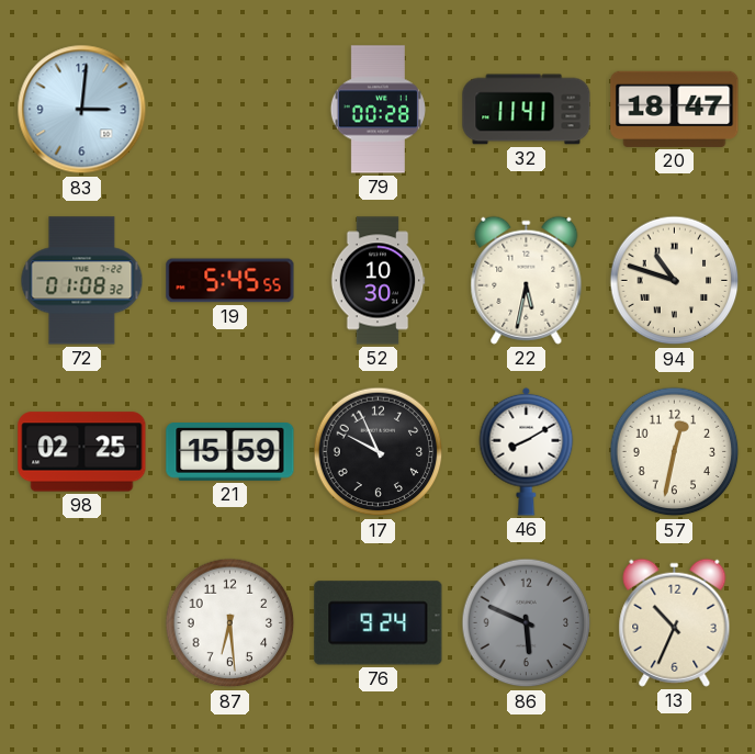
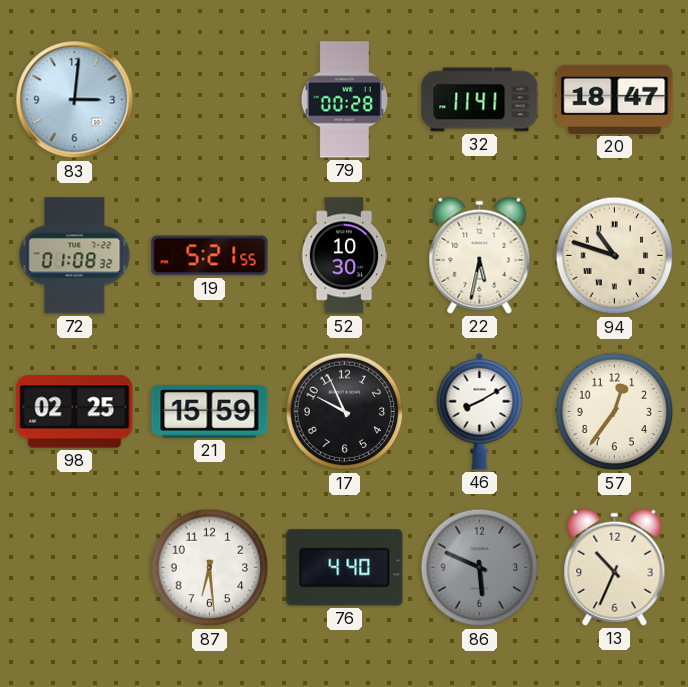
19: 5:45 -> 5:21 (210, 256)
57: 12:32 -> 12:36 (615, 412)
76: 9:24 -> 4:40 (345, 568)
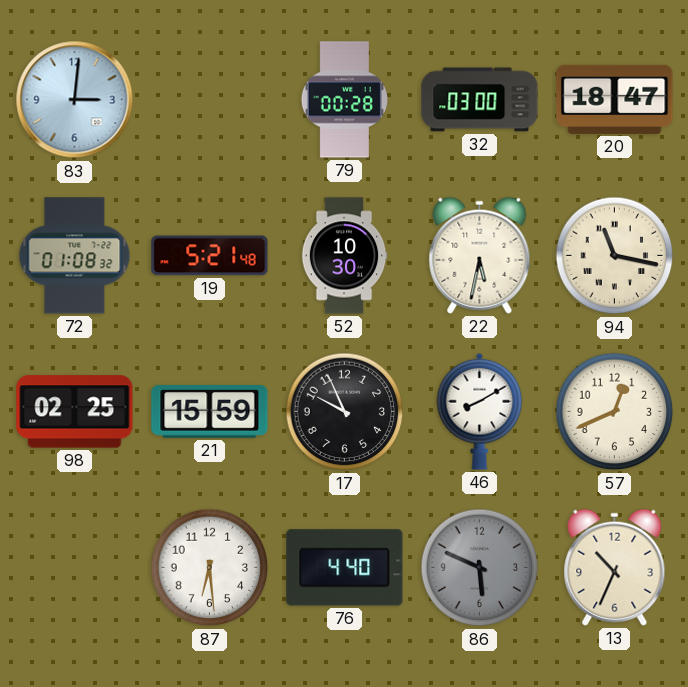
32: 11:41 -> 03:00 (480, 100)
19: 5:21:55 -> 5:21:48 (210, 256)
94: 10:48 -> 11:17 (615, 256)
57: 12:36 -> 12:41 (615, 412)
